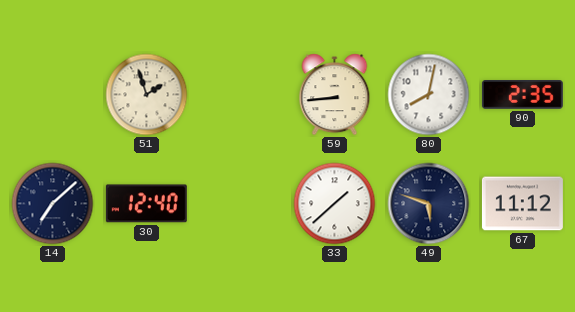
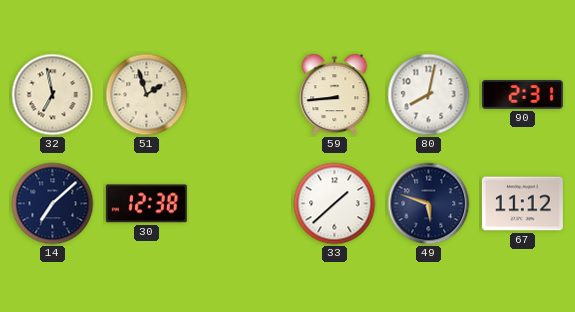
32: none -> 6:58 (53, 95)
90: 2:35 -> 2:31 (522, 95)
30: 12:40 -> 12:38 (146, 204)
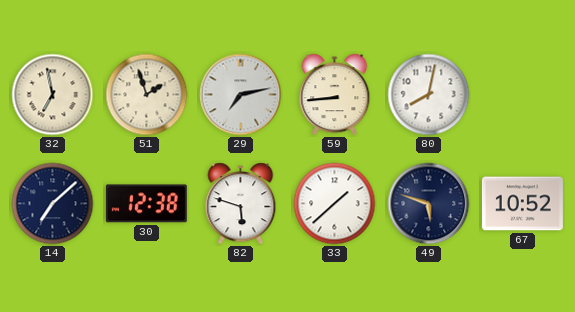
29: none -> 7:13 (241, 95)
90: 2:31 -> none (522, 95)
82: none -> 5:48 (241, 204)
67: 11:12 -> 10:52 (522, 204)
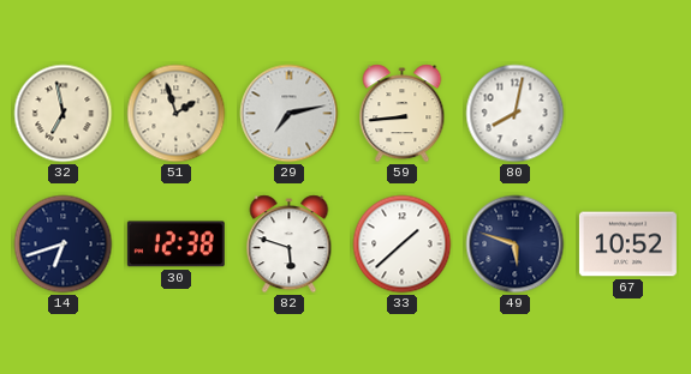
14: 7:08 -> 6:42 (64, 245)
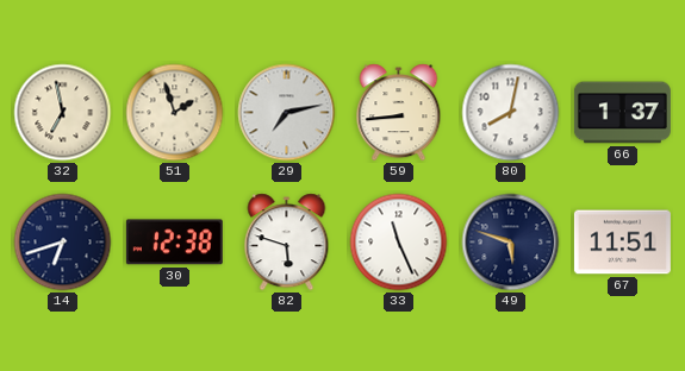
66: none -> 1:37 (622, 113)
33: 1:38 -> 11:26 (399, 243)
67: 10:52 -> 11:51 (622, 243)
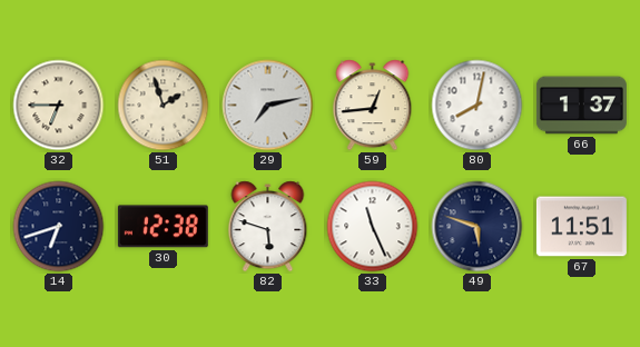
32: 6:58 -> 6:45 (59, 106)
59: 8:44 -> 12:44 (373, 106)
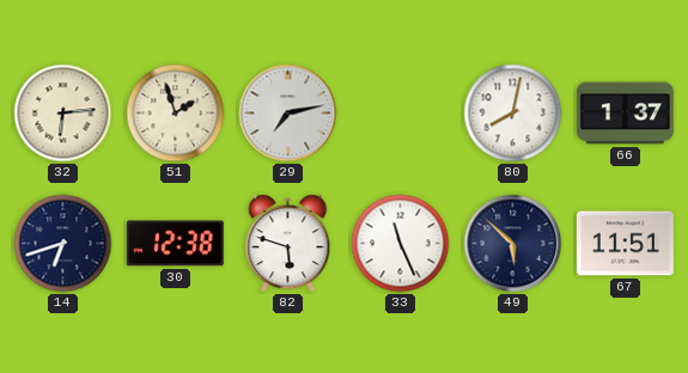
32: 6:45 -> 6:14 (63, 114)
59: 12:44 -> none (373, 106)
49: 5:48 -> 5:52 (513, 244)
